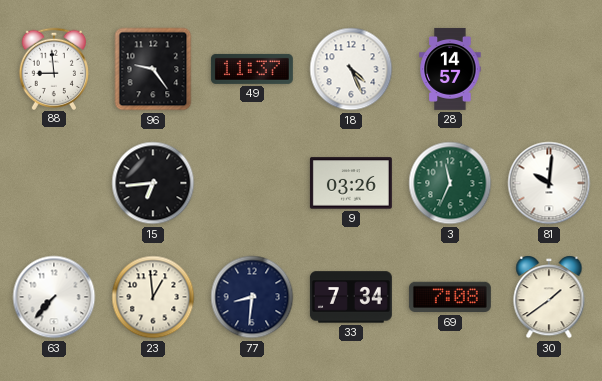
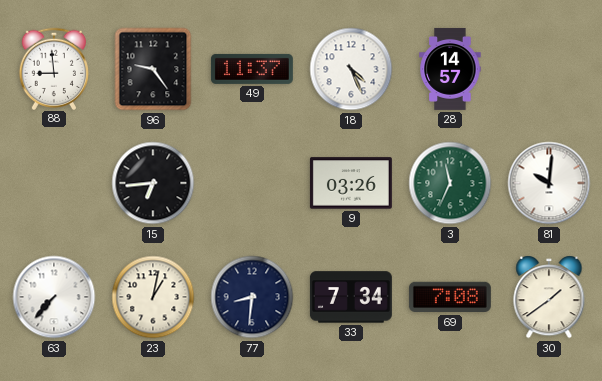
23: 12:59 -> 1:02 (153, 297)
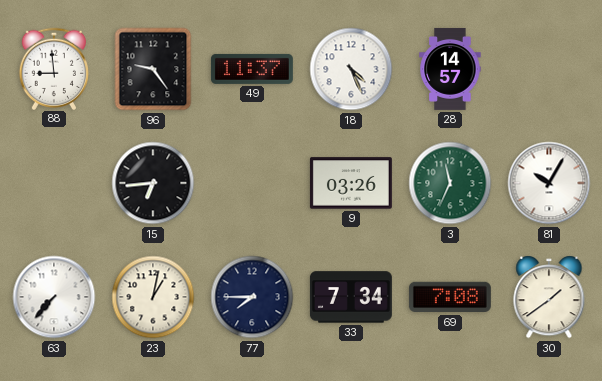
81: 10:01 -> 10:05 (549, 183)
77: 8:31 -> 7:45 (252, 297)
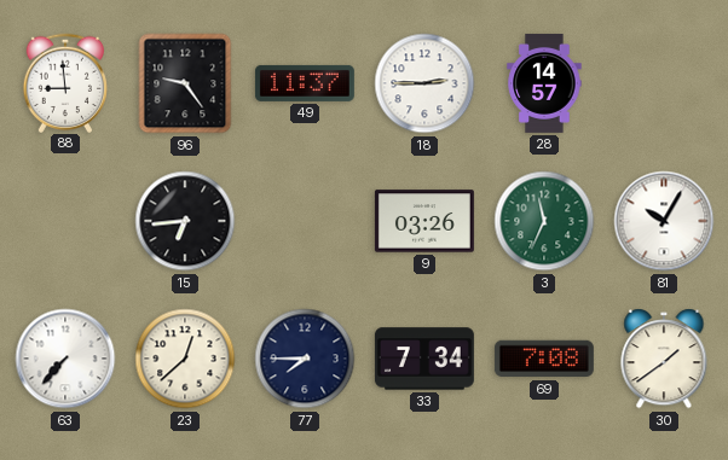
18: 4:26 -> 2:45 (424, 83)
23: 1:02 -> 12:38 (185, 359)
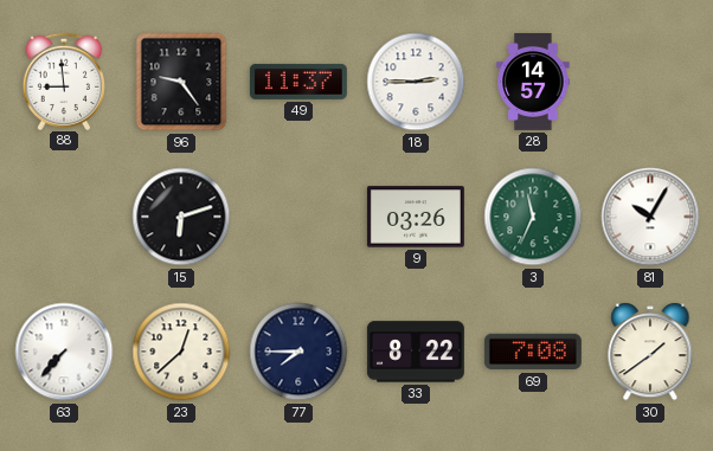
15: 6:44 -> 6:12 (181, 217)
33: 7:34 -> 8:22 (416, 352)
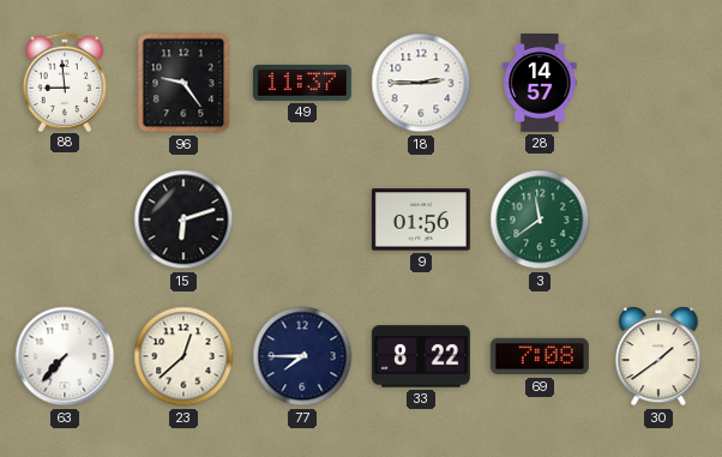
9: 03:26 -> 01:56 (421, 220)
3: 11:34 -> 11:39 (540, 220)
81: 10:05 -> none (650, 217)
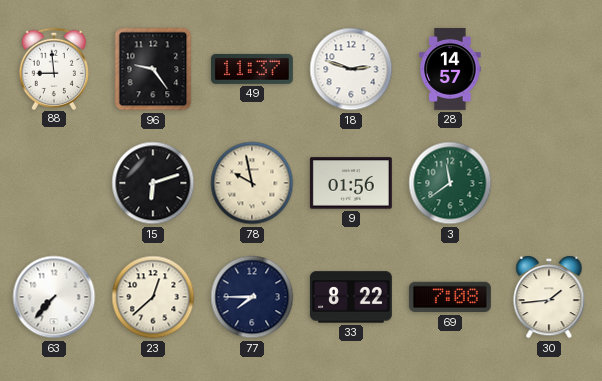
18: 2:45 -> 2:48 (351, 69)
78: none -> 9:58 (252, 183)
30: 1:39 -> 1:44 (549, 297)
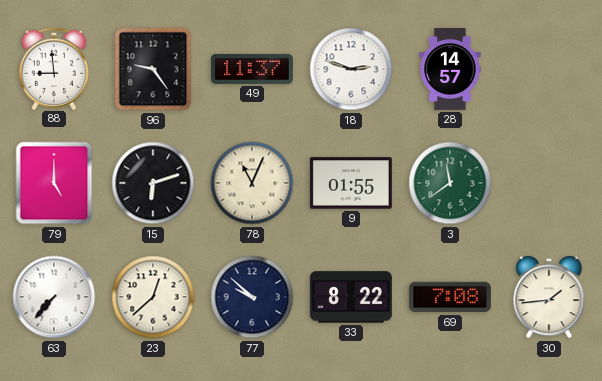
79: none -> 5:00 (54, 183)
78: 9:58 -> 11:04 (252, 183)
9: 01:56 -> 01:55 (351, 183)
77: 7:45 -> 9:52 (252, 297)
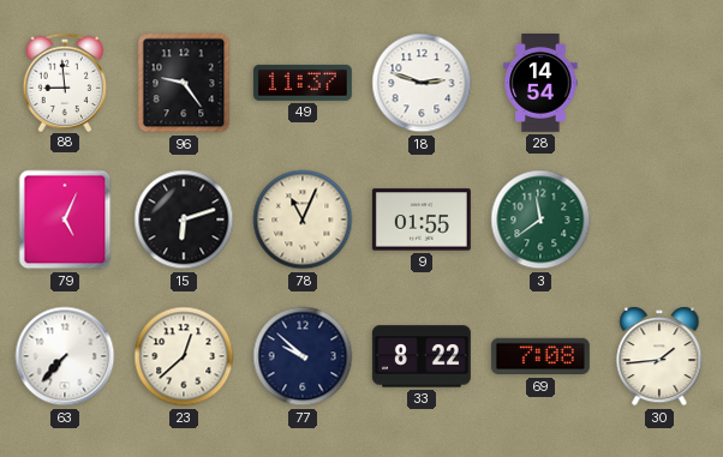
28: 14:57 -> 14:54 (540, 83)
79: 5:00 -> 5:04 (65, 220)
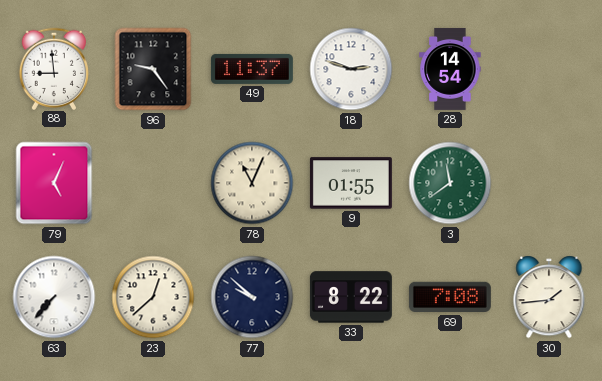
15: 6:12 -> none (184, 220)
